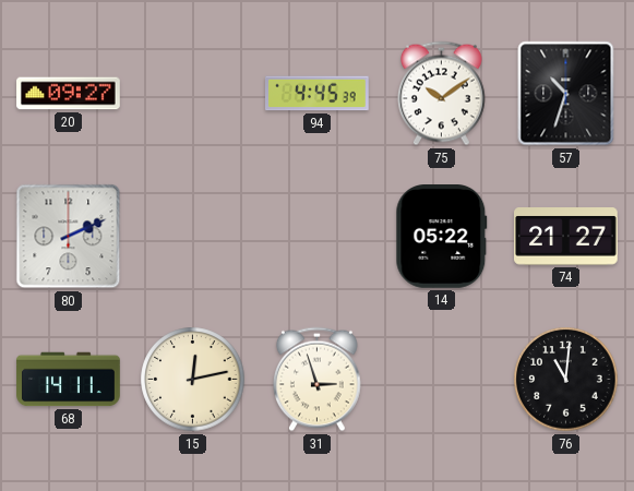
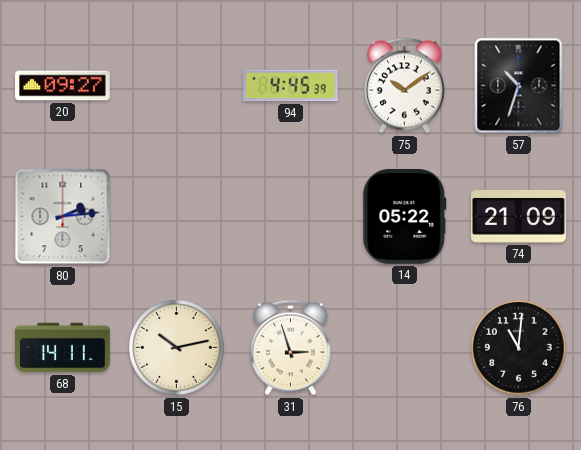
80: 2:11 -> 2:14 (63, 217)
74: 21:27 -> 21:09 (519, 217)
15: 12:13 -> 10:13 (177, 348)
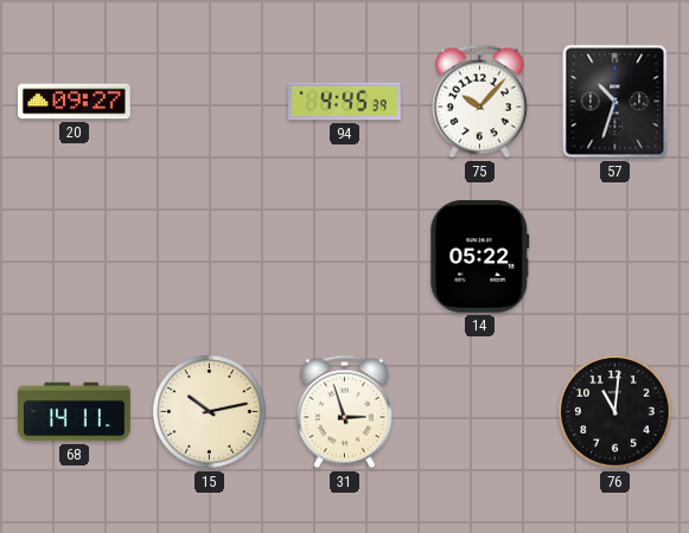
75: 10:09 -> 10:07 (479, 102)
80: 2:14 -> none (63, 217)
74: 21:09 -> none (519, 217)
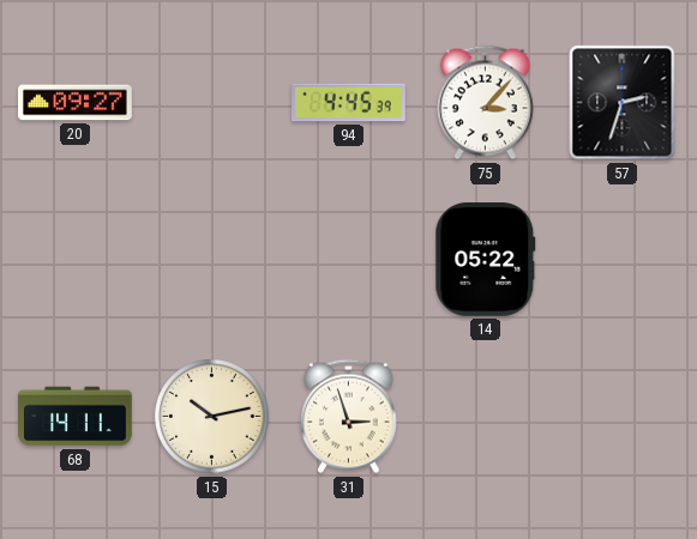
75: 10:07 -> 3:07 (485, 103)
57: 10:33 -> 2:33 (623, 103)
76: 11:01 -> none (615, 412)
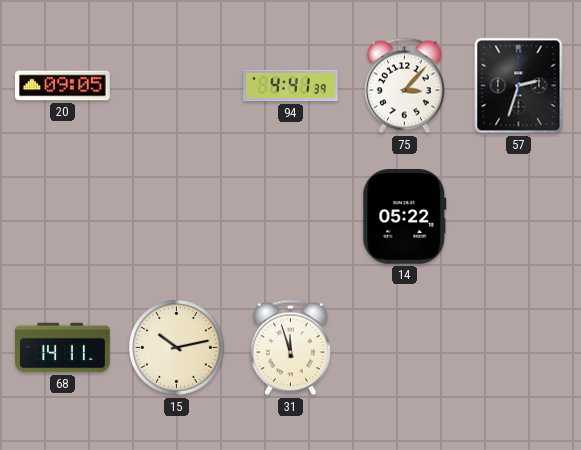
20: 09:27 -> 09:05 (63, 86)
94: 4:45 -> 4:41 (291, 86)
31: 2:57 -> 11:57 (290, 348)
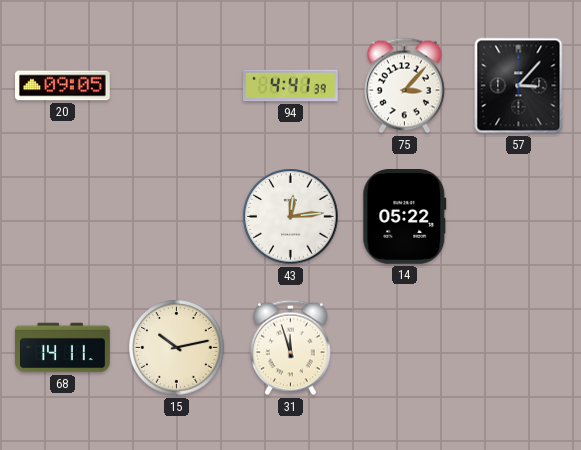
57: 2:33 -> 3:07 (519, 86)
43: none -> 12:14 (291, 217)
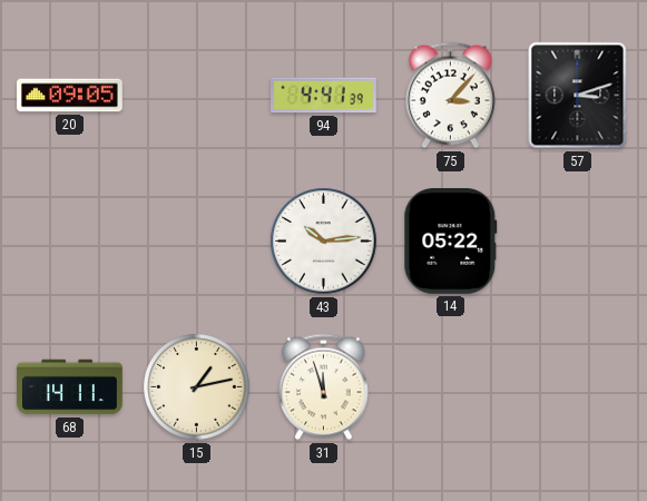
57: 3:07 -> 3:12 (578, 96)
43: 12:14 -> 10:14 (324, 242)
15: 10:13 -> 1:13 (197, 387)
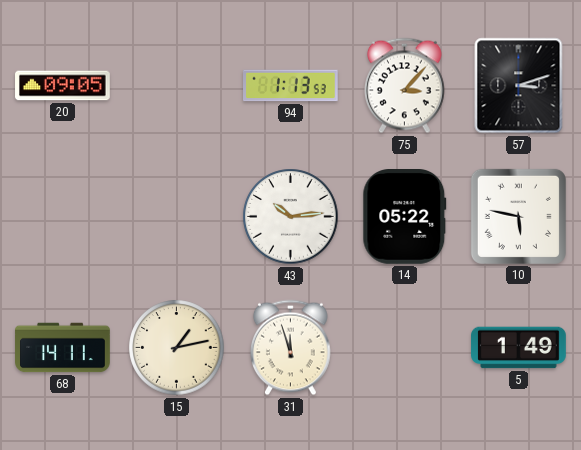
94: 4:41 -> 1:13 (291, 86)
10: none -> 5:47 (518, 216)
5: none -> 1:49 (519, 348)
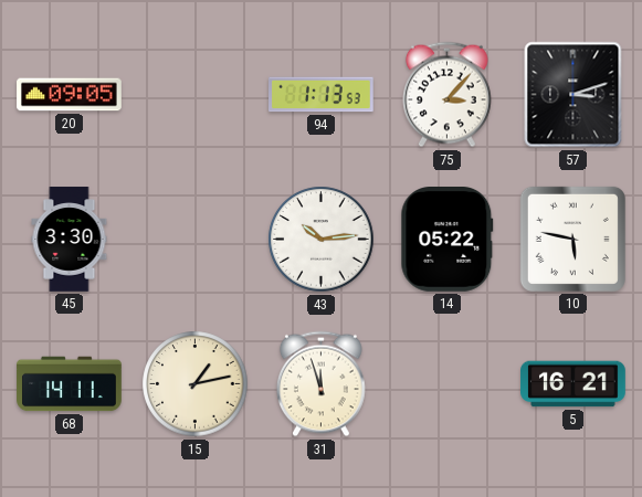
45: none -> 3:30 (70, 240)
5: 1:49 -> 16:21 (573, 384)
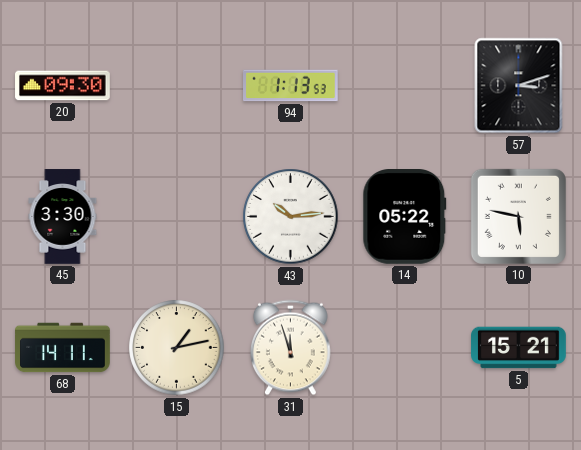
20: 09:05 -> 09:30 (63, 86)
75: 3:07 -> none (446, 95)
5: 16:21 -> 15:21 (519, 348)
